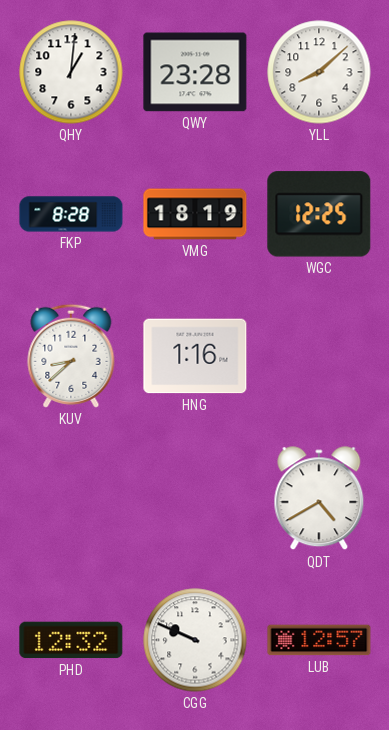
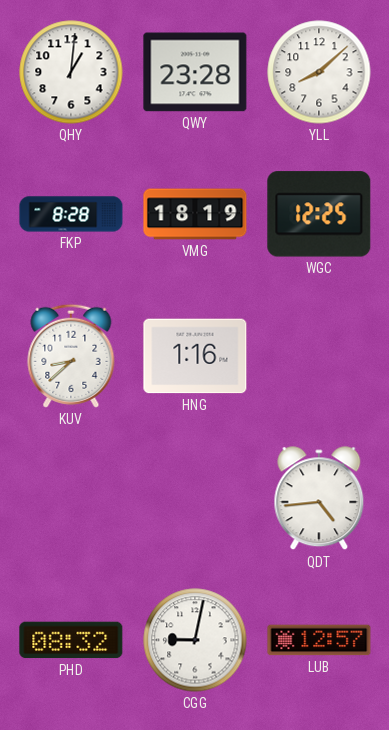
QDT: 4:40 -> 4:44 (319, 499)
PHD: 12:32 -> 08:32 (71, 640)
CGG: 9:49 -> 9:02 (195, 640)
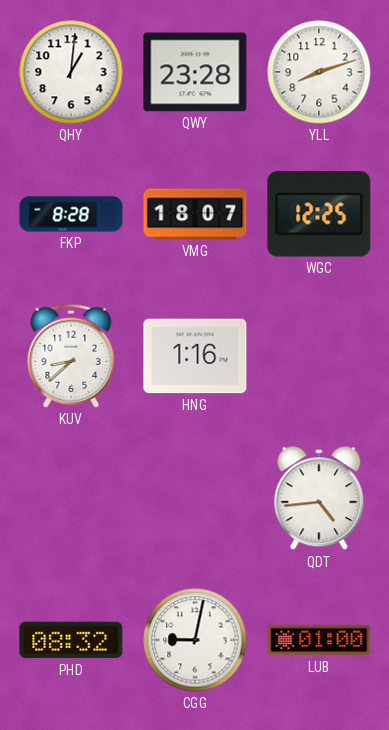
YLL: 8:08 -> 8:12 (319, 72)
VMG: 18:19 -> 18:07 (195, 214)
LUB: 12:57 -> 01:00 (319, 640)
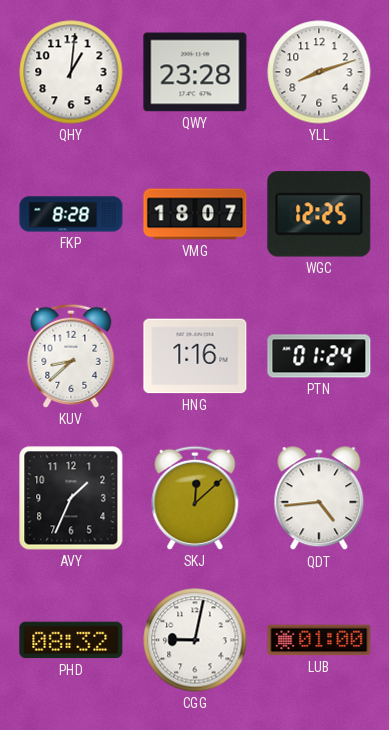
PTN: none -> 01:24 (319, 356)
AVY: none -> 1:34 (71, 498)
SKJ: none -> 12:08 (195, 498)
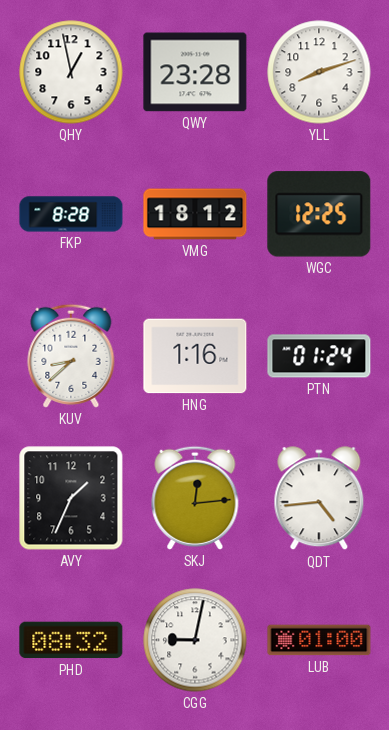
QHY: 1:01 -> 12:58 (71, 72)
VMG: 18:07 -> 18:12 (195, 214)
SKJ: 12:08 -> 12:14 (195, 498)
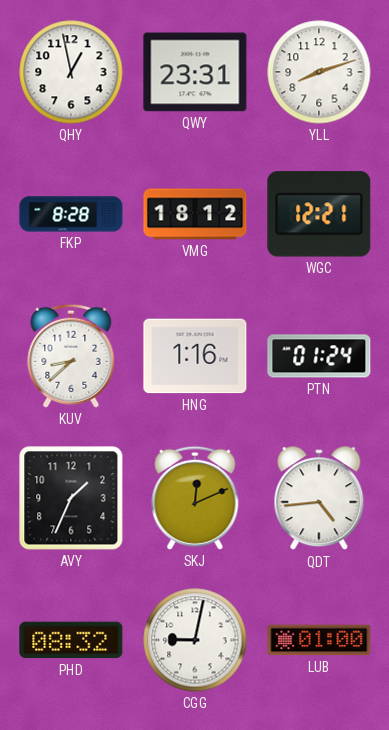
QWY: 23:28 -> 23:31 (195, 72)
WGC: 12:25 -> 12:21 (319, 214)
SKJ: 12:14 -> 12:11 (195, 498)
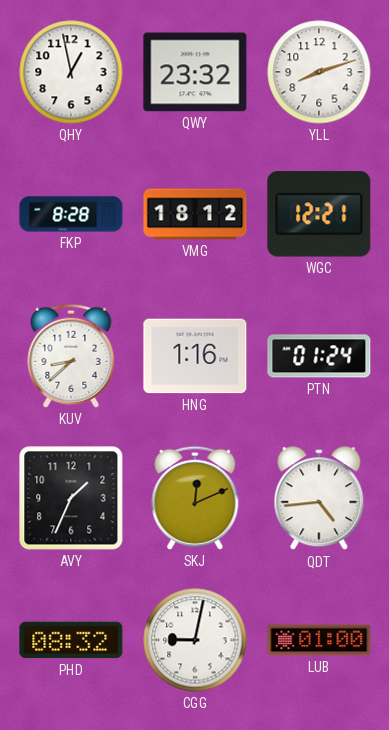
QWY: 23:31 -> 23:32 (195, 72)
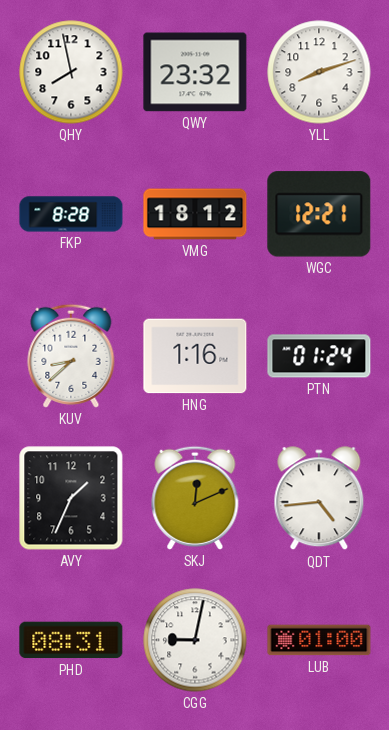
QHY: 12:58 -> 7:58 (71, 72)
PHD: 08:32 -> 08:31 (71, 640)
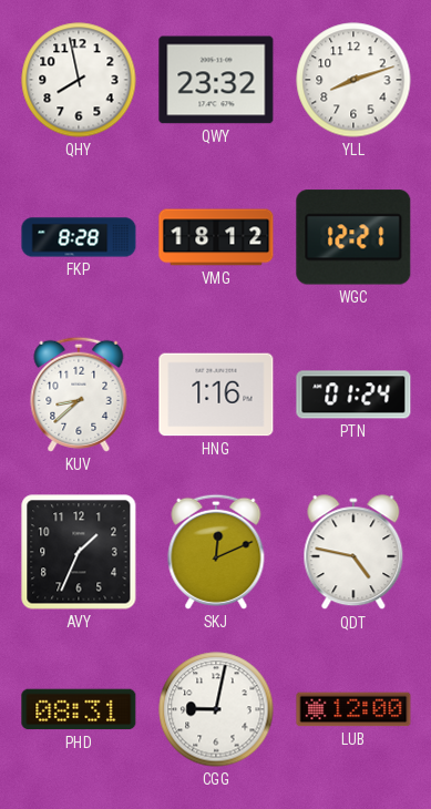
QDT: 4:44 -> 4:47 (353, 553)
LUB: 01:00 -> 12:00 (353, 709)
